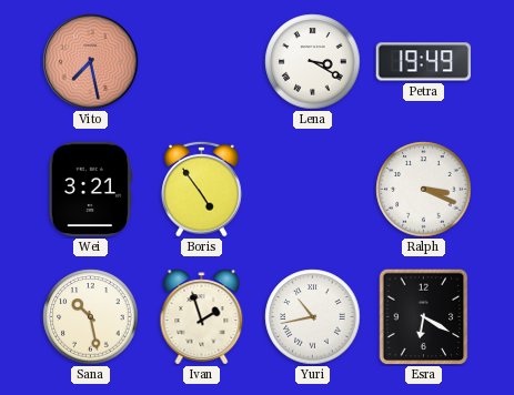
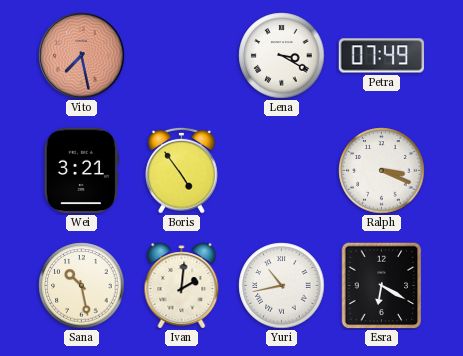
Petra: 19:49 -> 07:49 (382, 56)
Ivan: 1:57 -> 2:01 (182, 286)
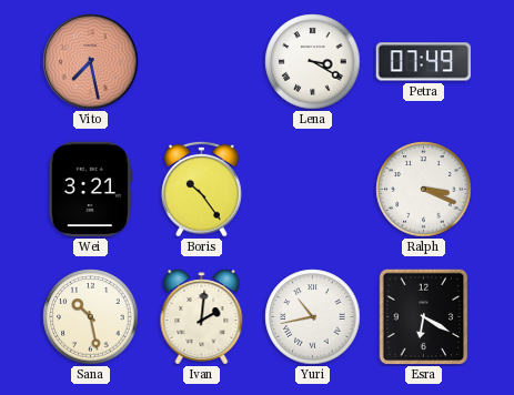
Boris: 4:54 -> 10:24 (202, 189)
